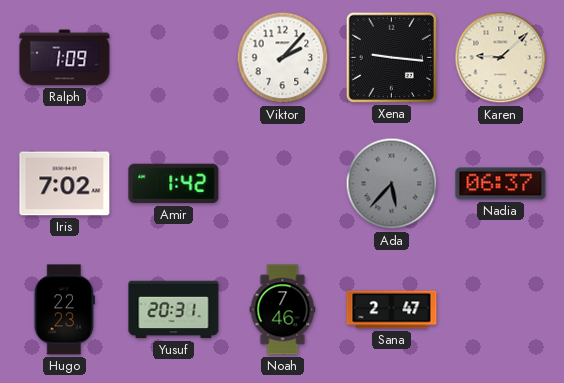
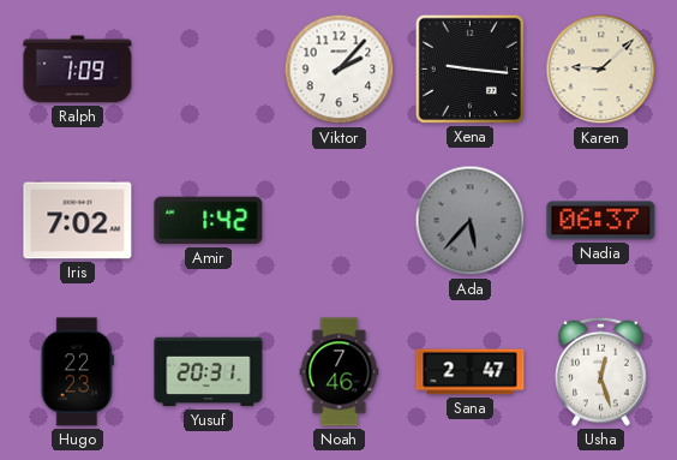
Usha: none -> 12:27 (601, 371)
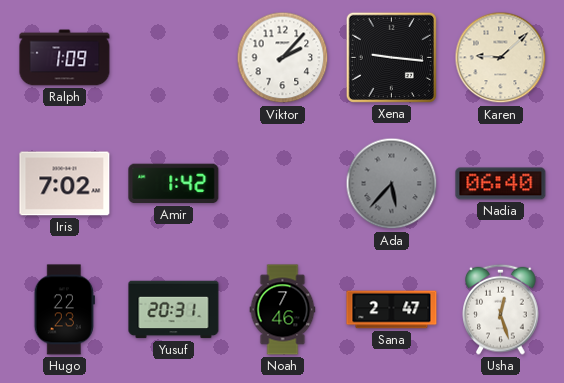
Nadia: 06:37 -> 06:40 (501, 184)
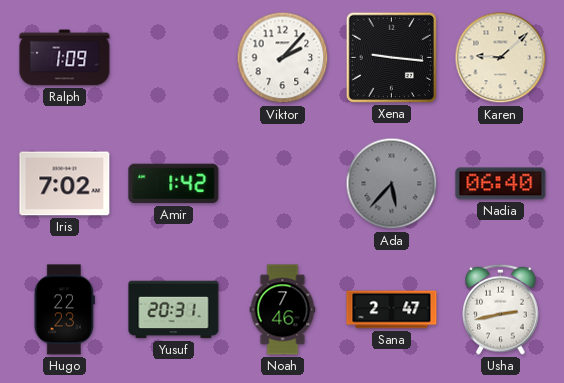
Usha: 12:27 -> 2:43 (501, 309)
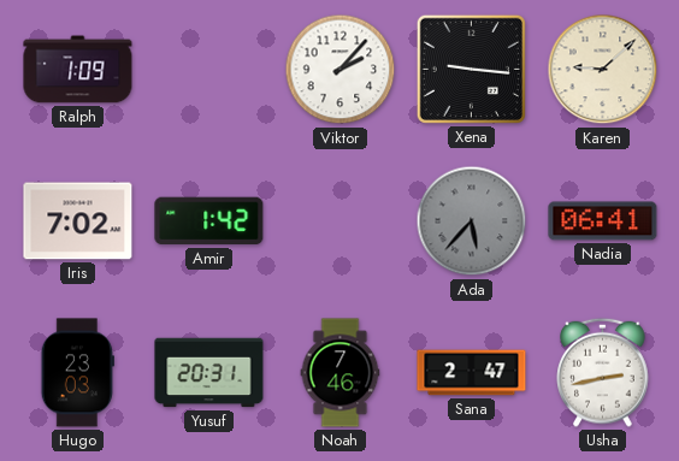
Nadia: 06:40 -> 06:41 (603, 221)
Hugo: 22:23 -> 23:03 (77, 373)
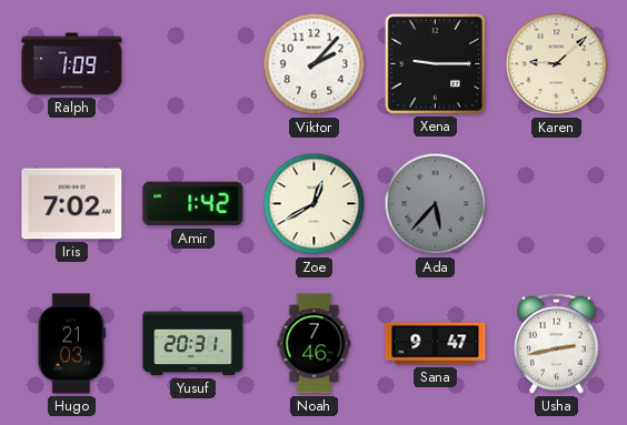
Xena: 9:16 -> 9:15 (435, 63)
Zoe: none -> 12:40 (315, 204)
Nadia: 06:41 -> none (603, 221)
Hugo: 23:03 -> 21:03 (71, 344)
Sana: 2:47 -> 9:47 (436, 344)
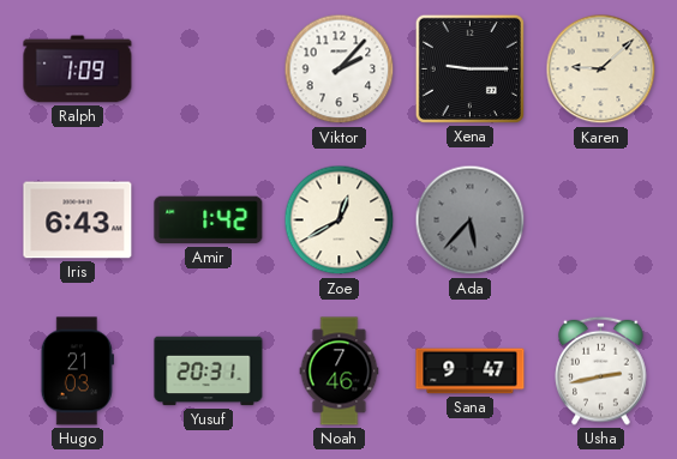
Iris: 7:02 -> 6:43 (78, 221)
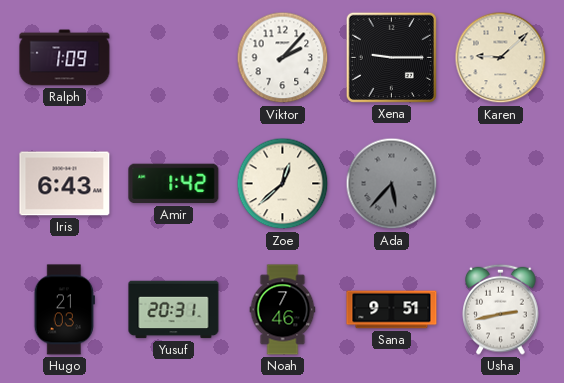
Zoe: 12:40 -> 12:38 (283, 184)
Sana: 9:47 -> 9:51 (392, 310)
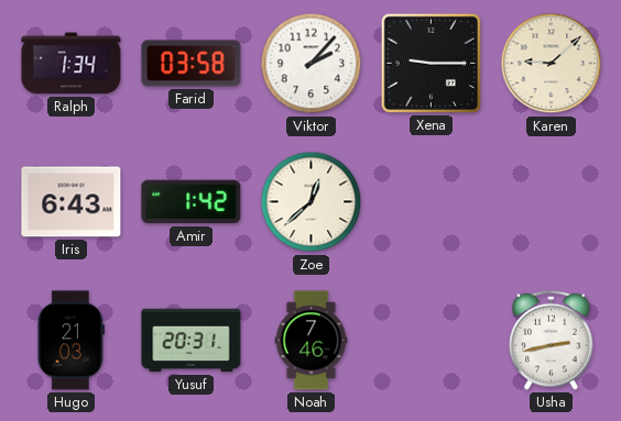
Ralph: 1:09 -> 1:34 (72, 64)
Farid: none -> 03:58 (192, 64)
Ada: 5:37 -> none (392, 184)
Sana: 9:51 -> none (392, 310)
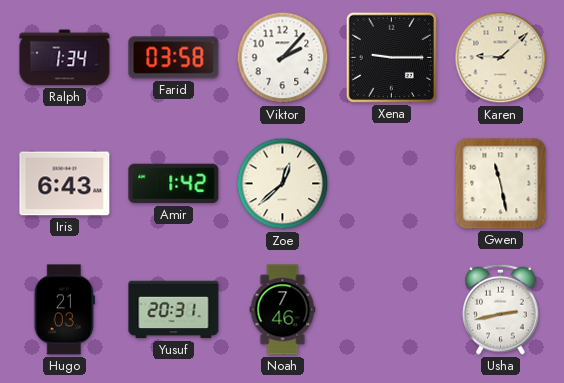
Gwen: none -> 11:28 (501, 184)
